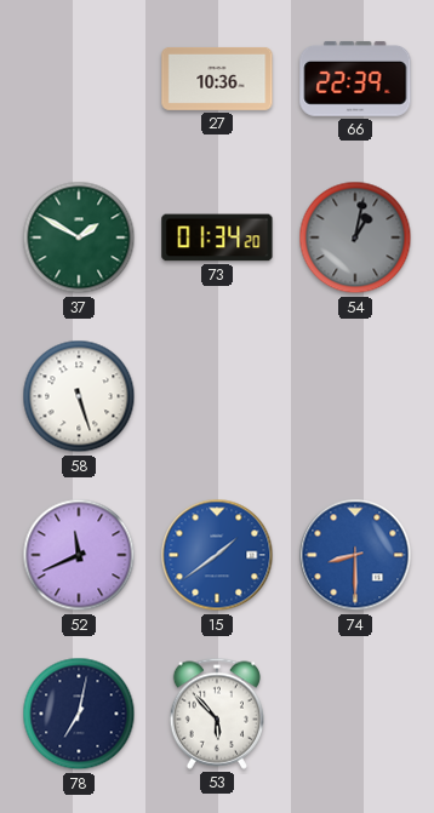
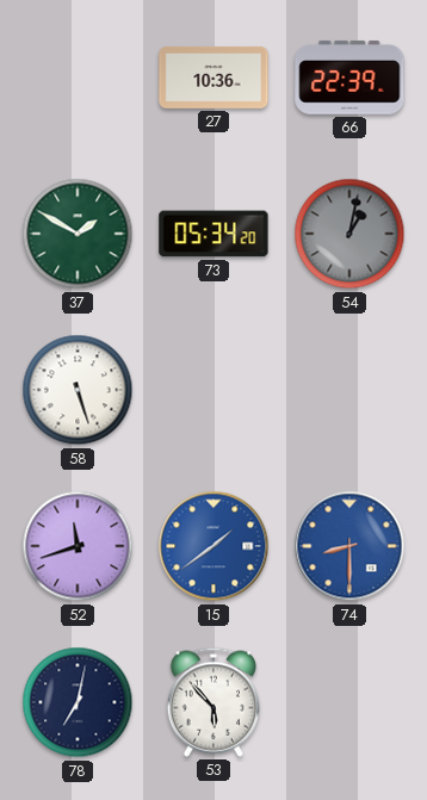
73: 01:34 -> 05:34 (213, 234)
52: 11:41 -> 11:42 (78, 546)
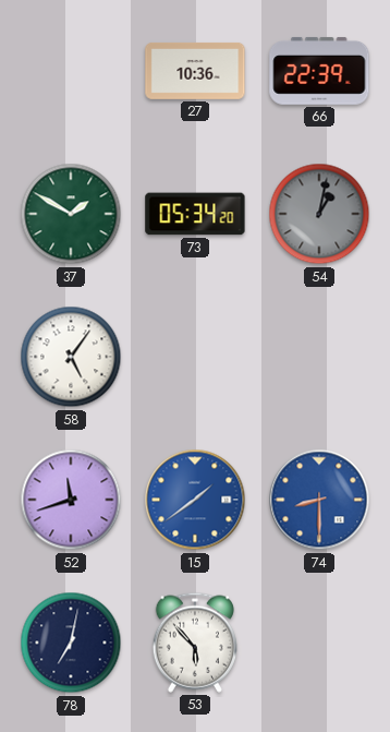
58: 5:27 -> 5:06 (71, 357)
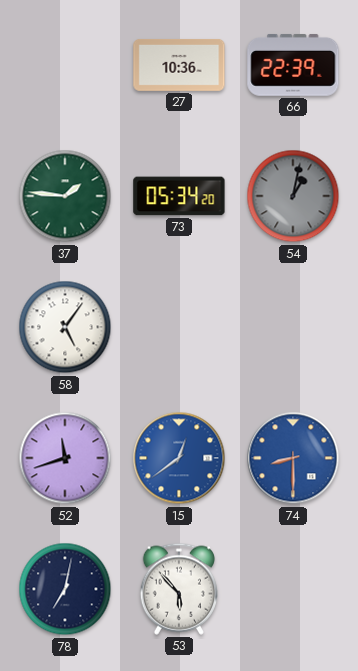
37: 1:50 -> 1:46 (65, 196)
15: 1:39 -> 12:39 (179, 458)
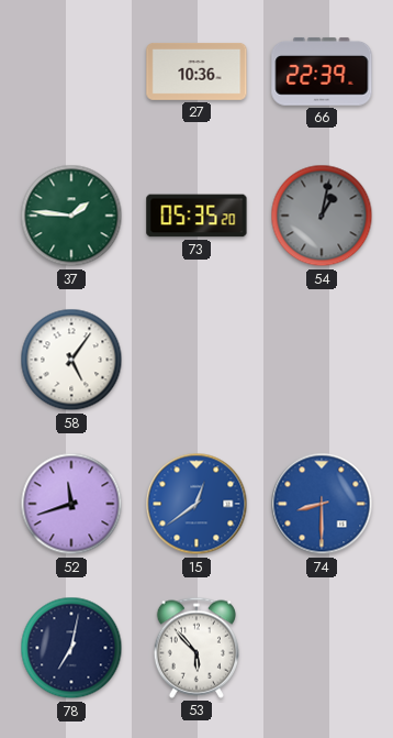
73: 05:34 -> 05:35 (196, 216)
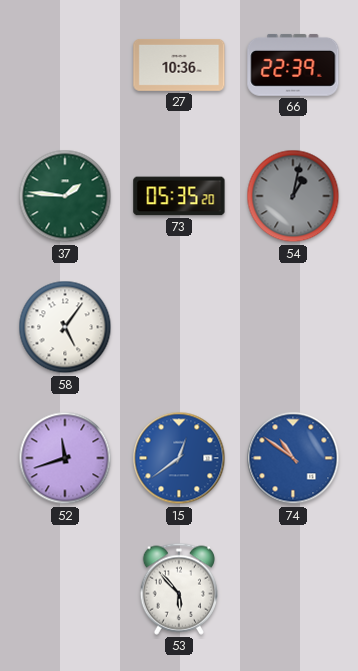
74: 8:30 -> 10:51 (293, 458)
78: 7:02 -> none (71, 648)
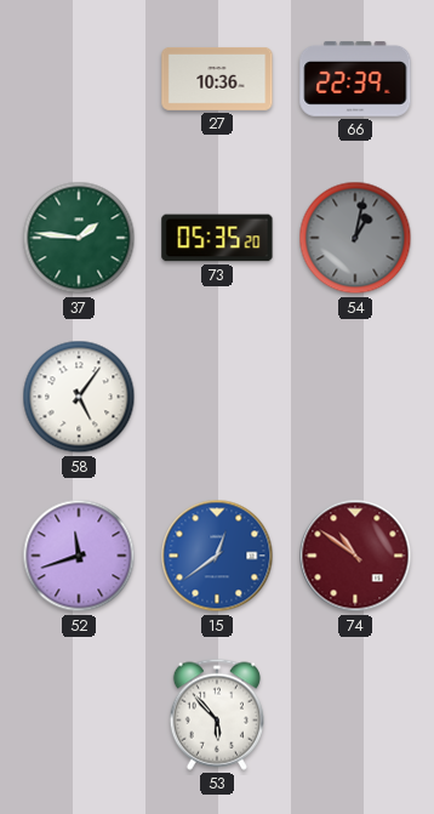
74 dial: blue -> burgundy (355, 556)
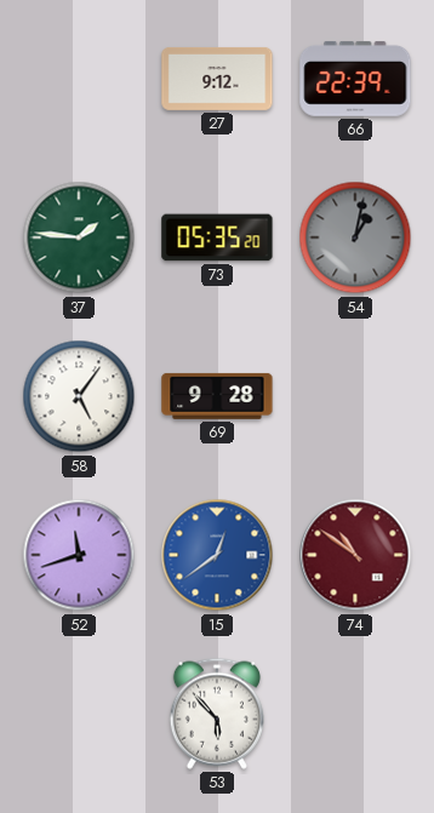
27: 10:36 -> 9:12 (217, 79)
69: none -> 9:28 (217, 396)
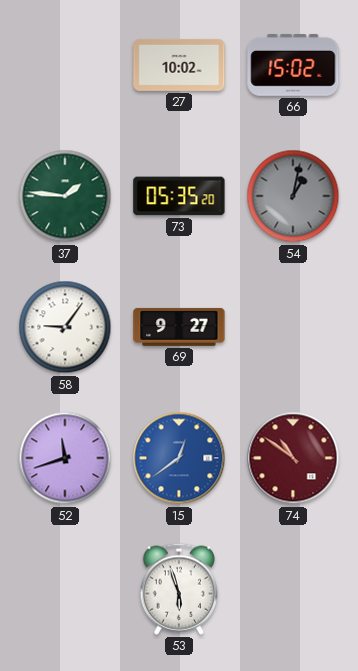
27: 9:12 -> 10:02 (179, 65)
66: 22:39 -> 15:02 (293, 65)
58: 5:06 -> 9:06 (65, 327)
69: 9:28 -> 9:27 (179, 327)
53: 5:53 -> 5:57 (178, 589)
